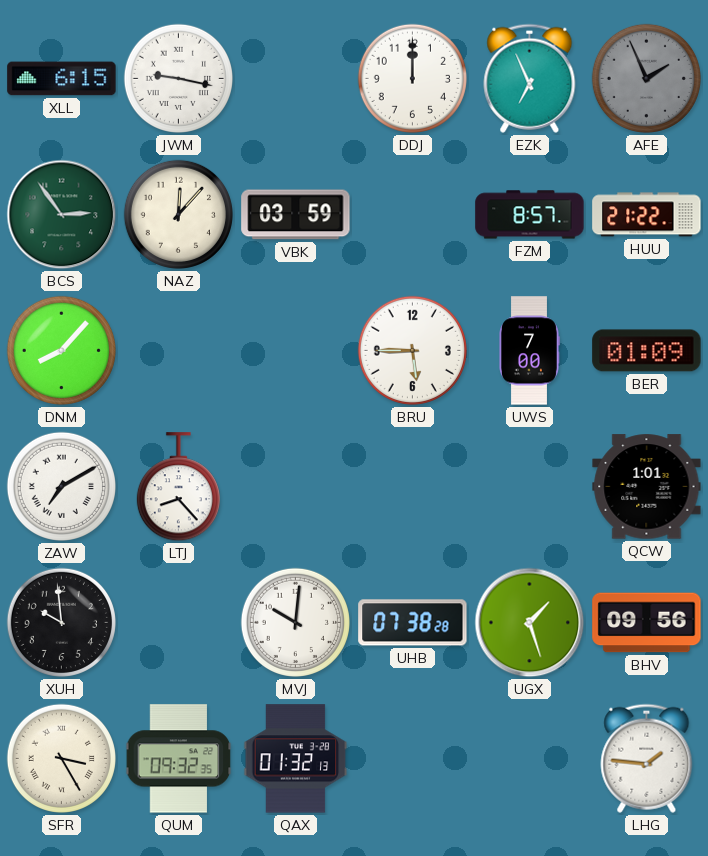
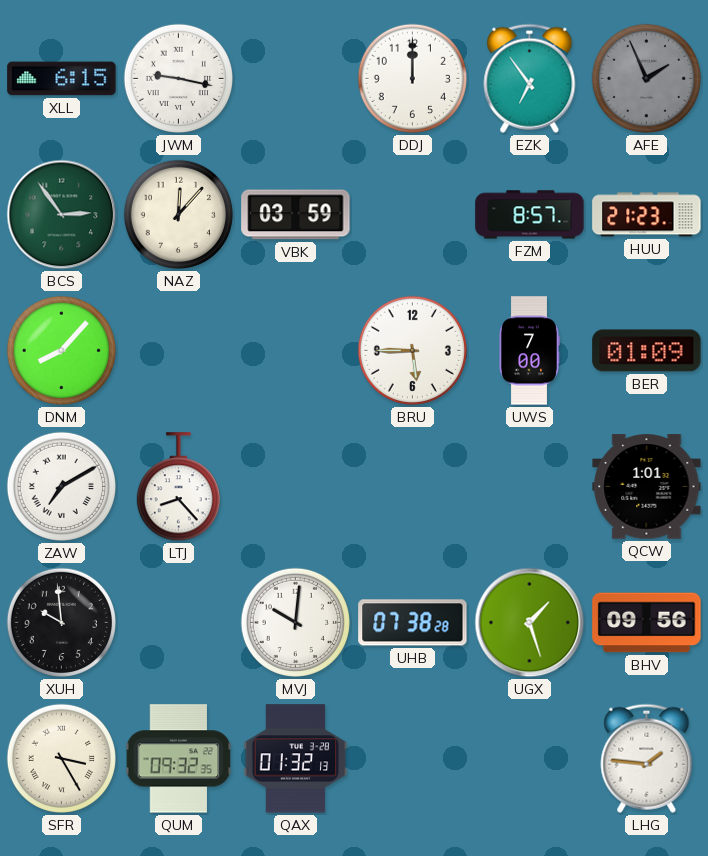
EZK: 6:56 -> 6:54 (530, 78)
HUU: 21:22 -> 21:23 (647, 215)
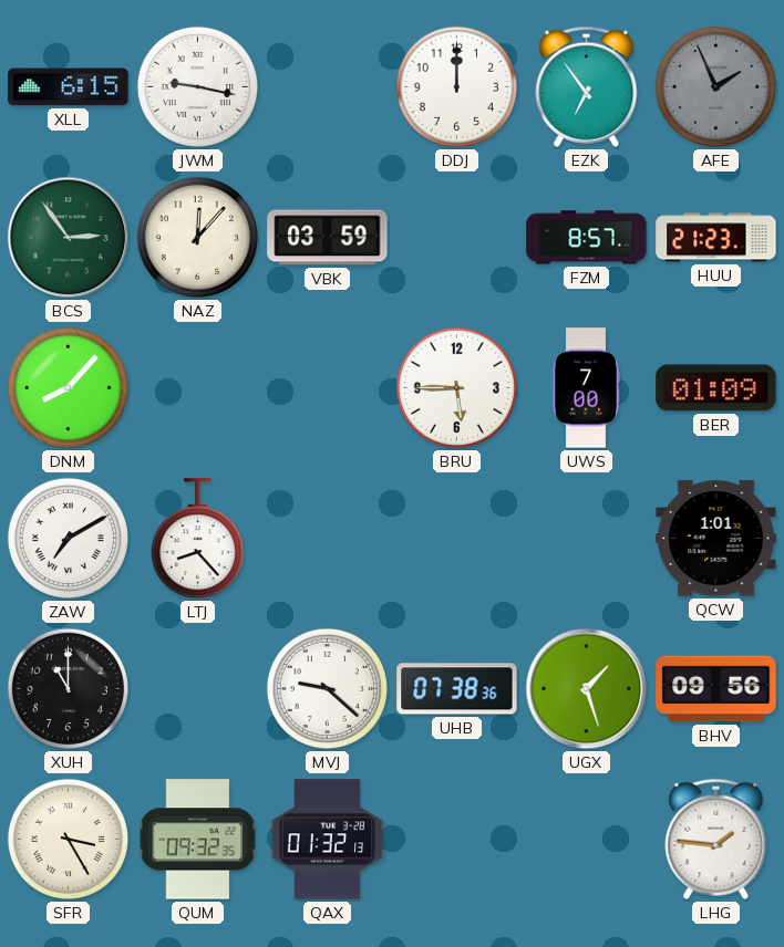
XUH: 9:59 -> 11:00 (68, 688)
MVJ: 10:01 -> 9:22 (327, 688)
UHB: 07:38:28 -> 07:38:36 (457, 689)
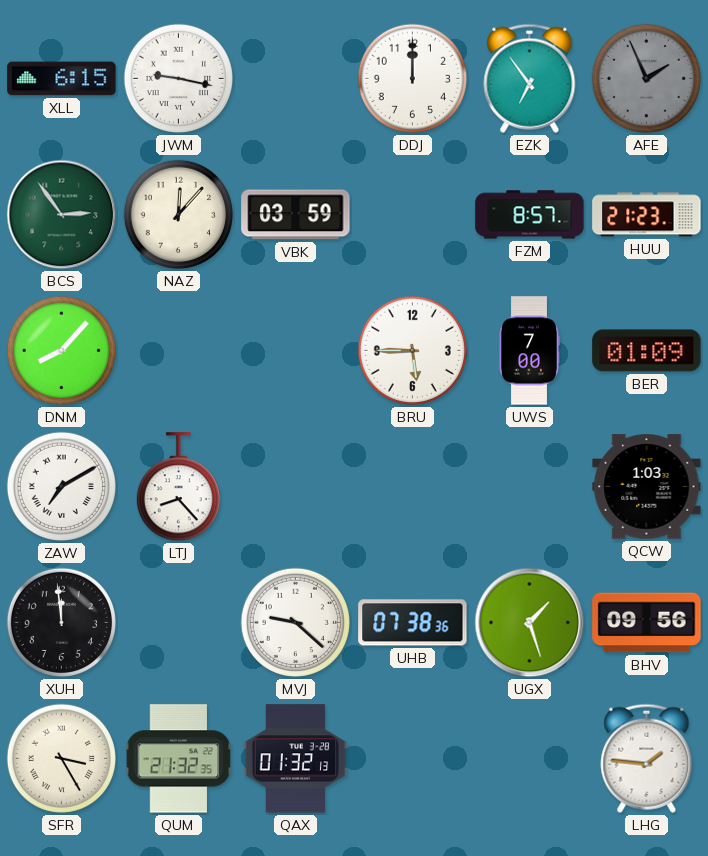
QCW: 1:01 -> 1:03 (647, 487)
XUH: 11:00 -> 11:59 (61, 622)
QUM: 09:32 -> 21:32 (179, 759)
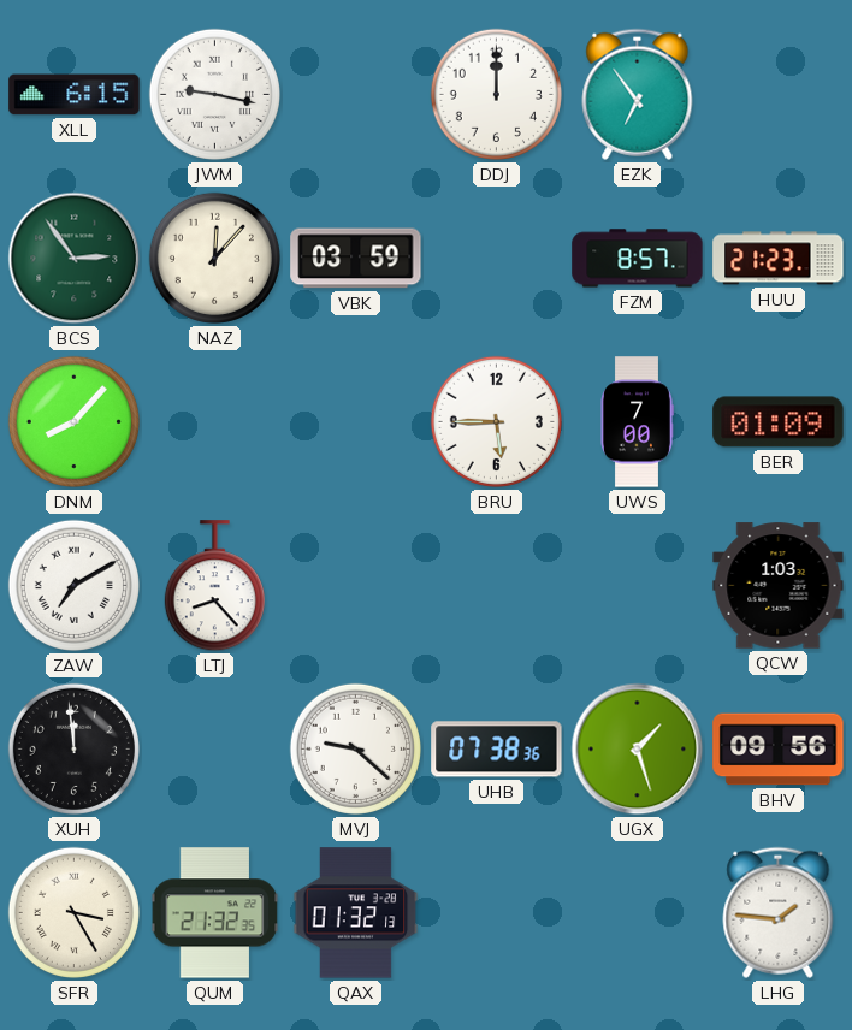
AFE: 1:56 -> none (646, 78)
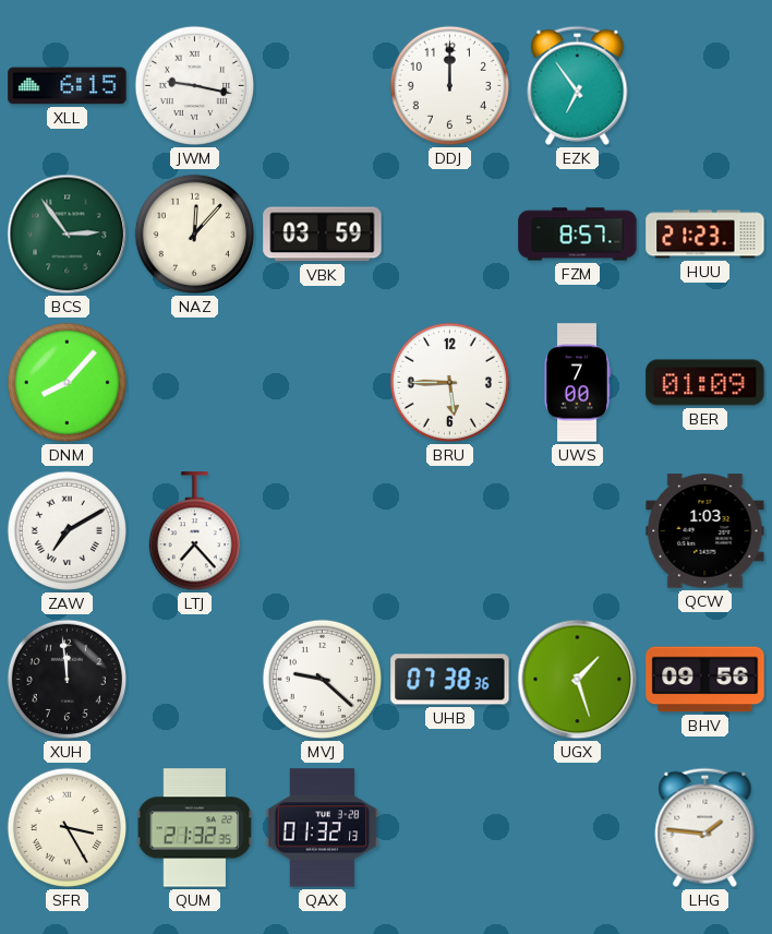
LTJ: 8:23 -> 7:23 (194, 531)
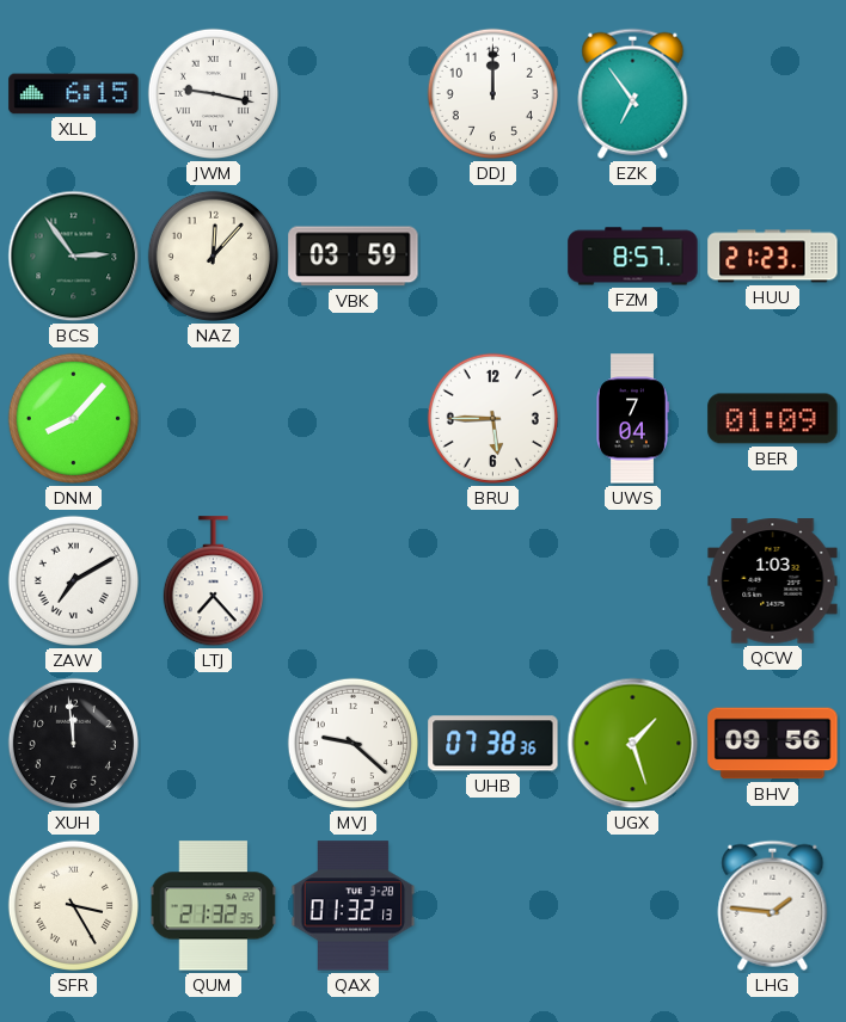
UWS: 7:00 -> 7:04 (633, 419)
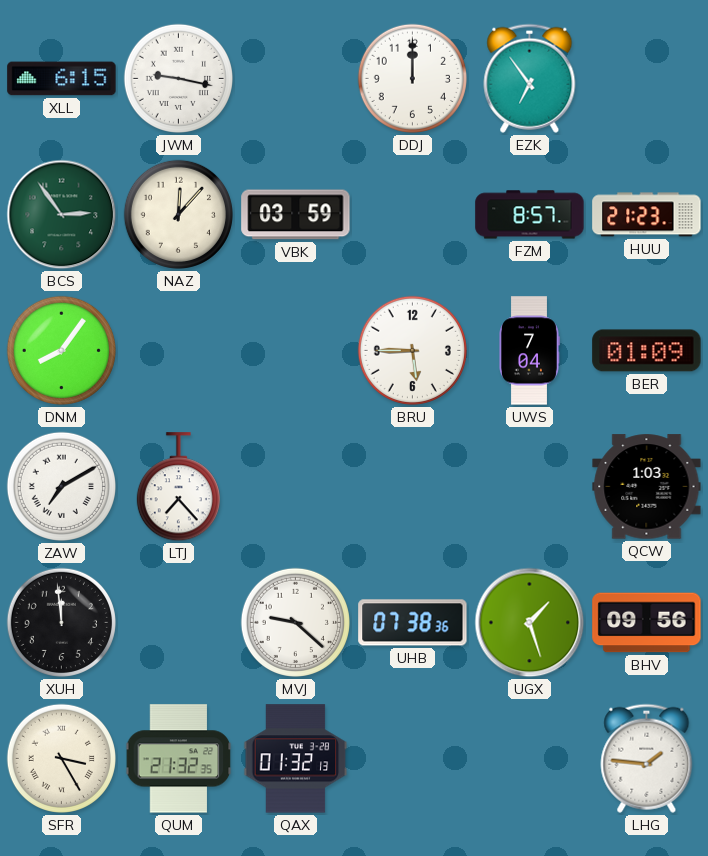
DNM: 8:07 -> 8:06 (61, 350)
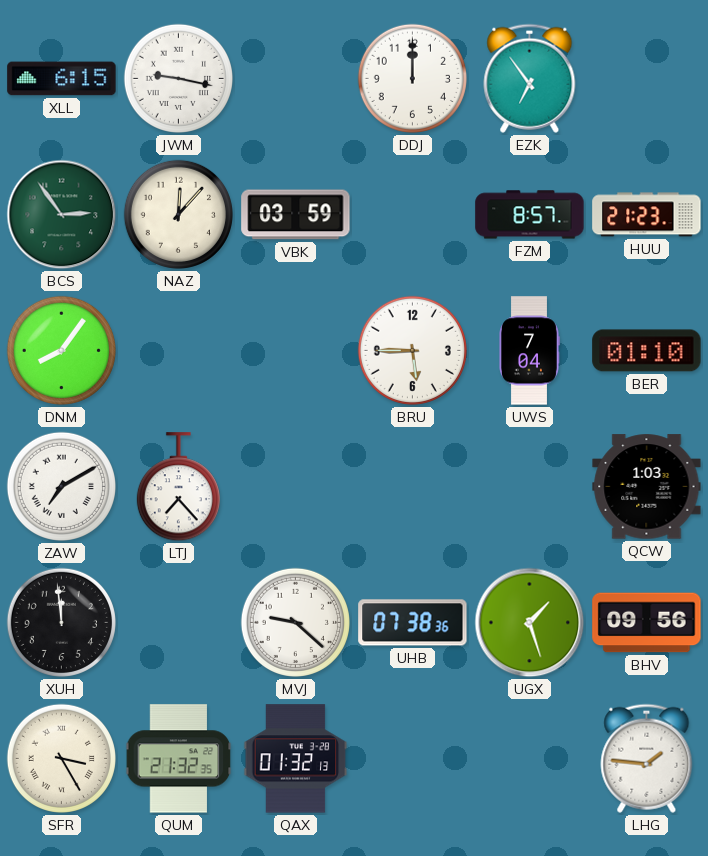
BER: 01:09 -> 01:10 (647, 351)
